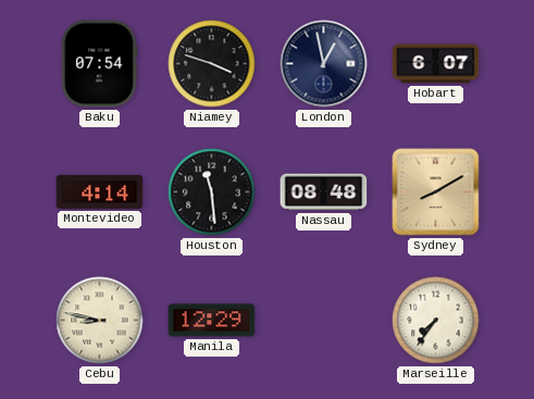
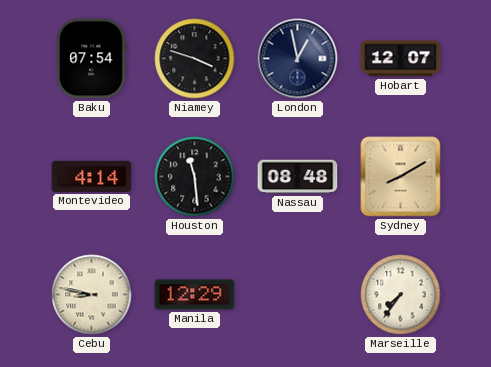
Hobart: 6:07 -> 12:07 (401, 59)
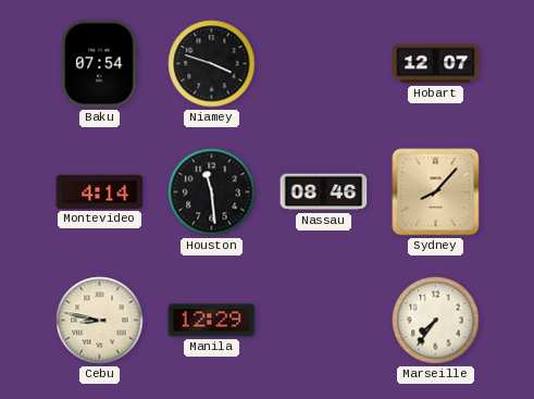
London: 12:58 -> none (298, 59)
Nassau: 08:48 -> 08:46 (324, 192)
Sydney: 8:10 -> 8:07 (436, 192)
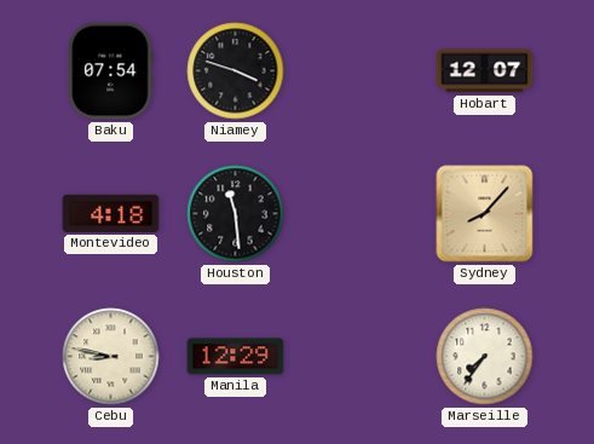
Montevideo: 4:14 -> 4:18 (111, 213)
Nassau: 08:46 -> none (324, 192)
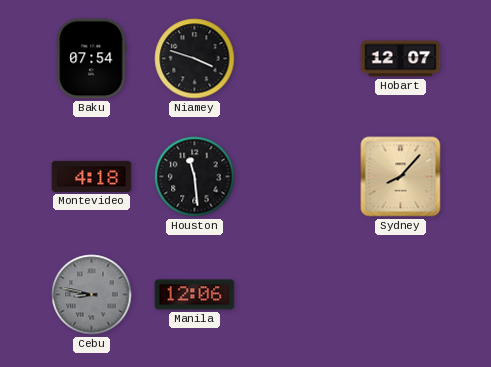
Cebu dial: cream -> grey (92, 295)
Manila: 12:29 -> 12:06 (195, 295)
Marseille: 7:36 -> none (485, 357)
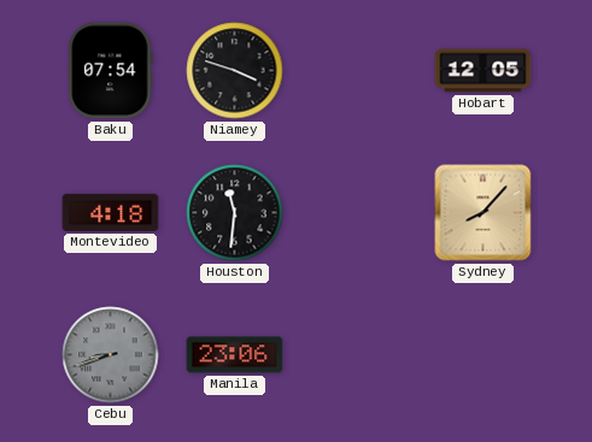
Hobart: 12:07 -> 12:05 (483, 71)
Houston: 11:29 -> 11:31 (235, 213)
Cebu: 8:47 -> 8:42 (111, 355)
Manila: 12:06 -> 23:06 (235, 355)
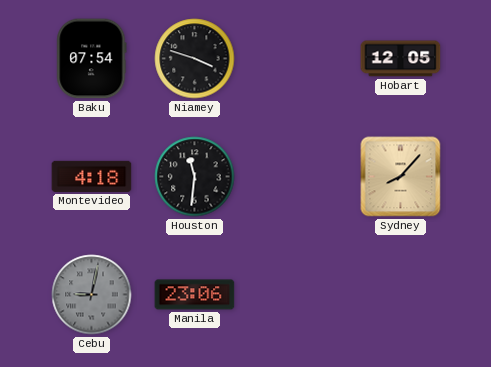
Cebu: 8:42 -> 9:02 (92, 295)
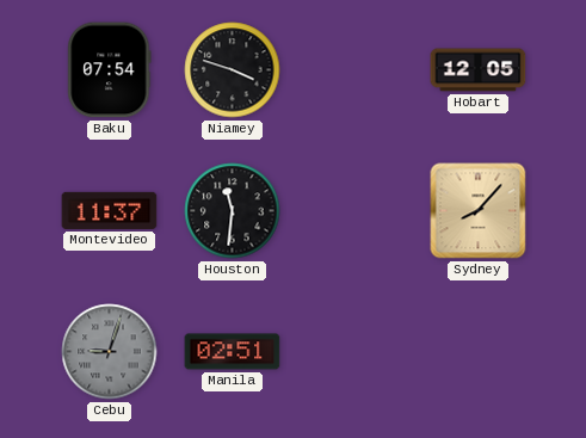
Montevideo: 4:18 -> 11:37 (110, 210)
Cebu: 9:02 -> 9:03 (110, 352)
Manila: 23:06 -> 02:51 (233, 352)
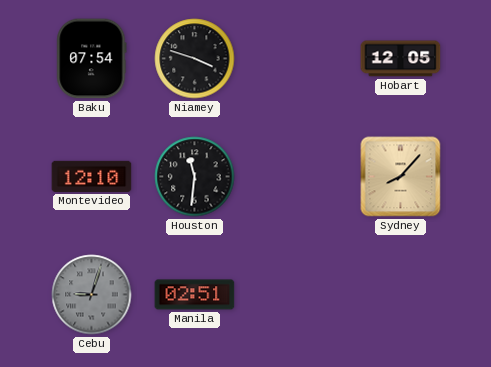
Montevideo: 11:37 -> 12:10 (92, 176)
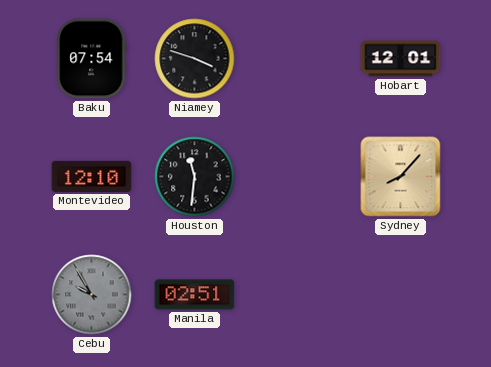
Hobart: 12:05 -> 12:01 (401, 59)
Cebu: 9:03 -> 9:55 (92, 295)
